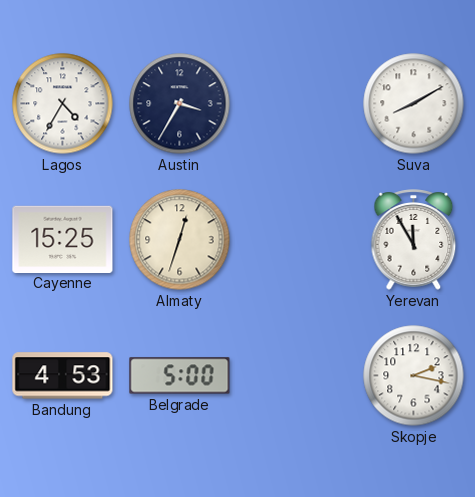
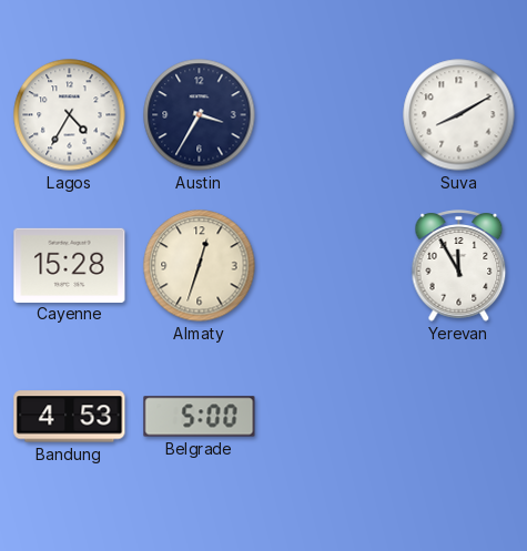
Cayenne: 15:25 -> 15:28 (70, 265)
Skopje: 2:17 -> none (414, 376)
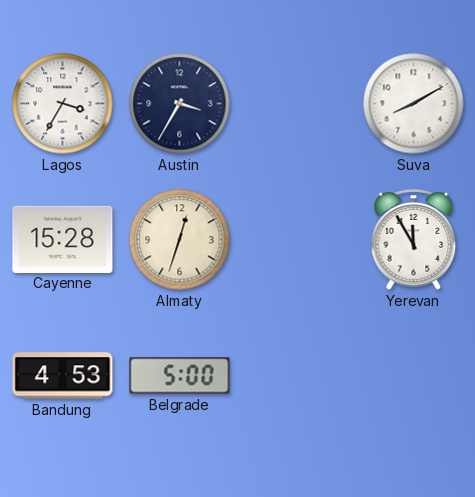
Lagos: 4:35 -> 3:35 (63, 104)
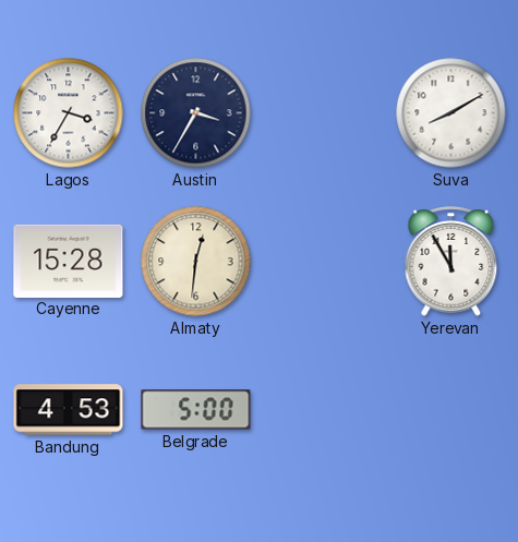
Almaty: 12:33 -> 12:31 (196, 262)
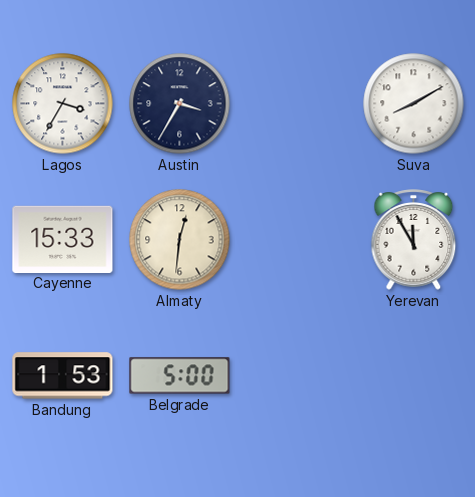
Cayenne: 15:28 -> 15:33 (63, 239)
Bandung: 4:53 -> 1:53 (63, 376)
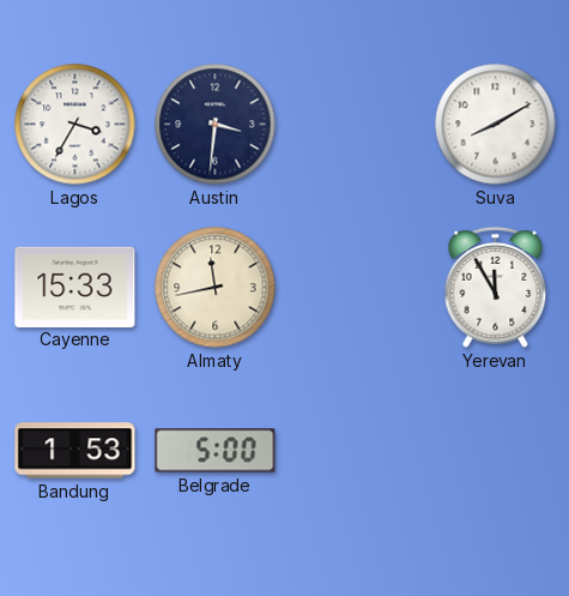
Austin: 3:35 -> 3:31 (216, 125)
Almaty: 12:31 -> 11:43 (216, 288)
